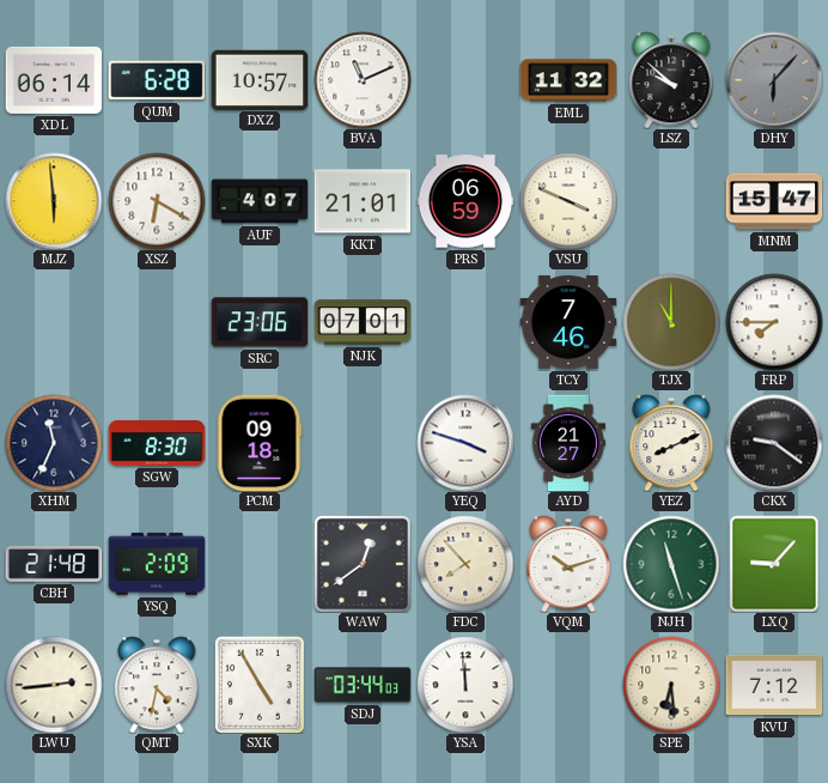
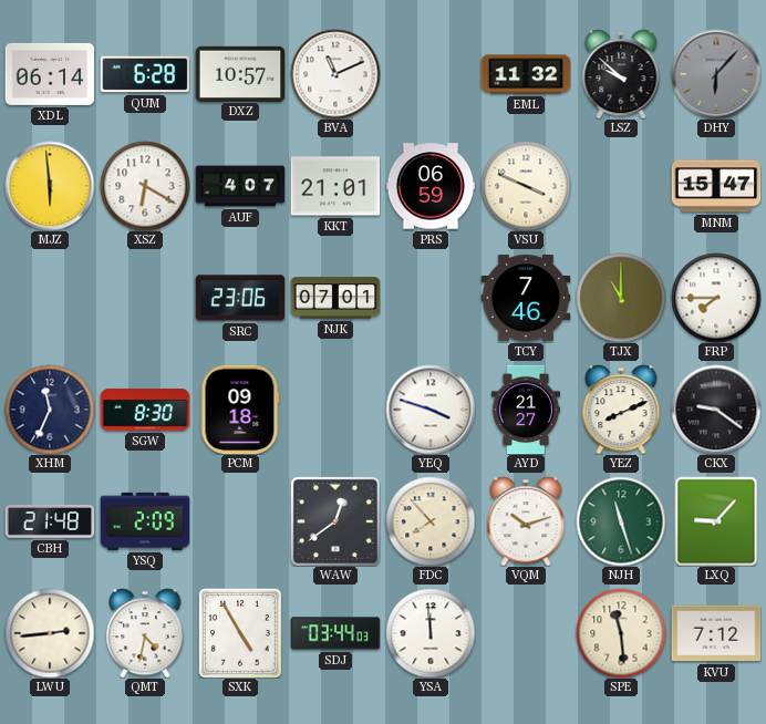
SPE: 6:29 -> 11:29 (621, 633)
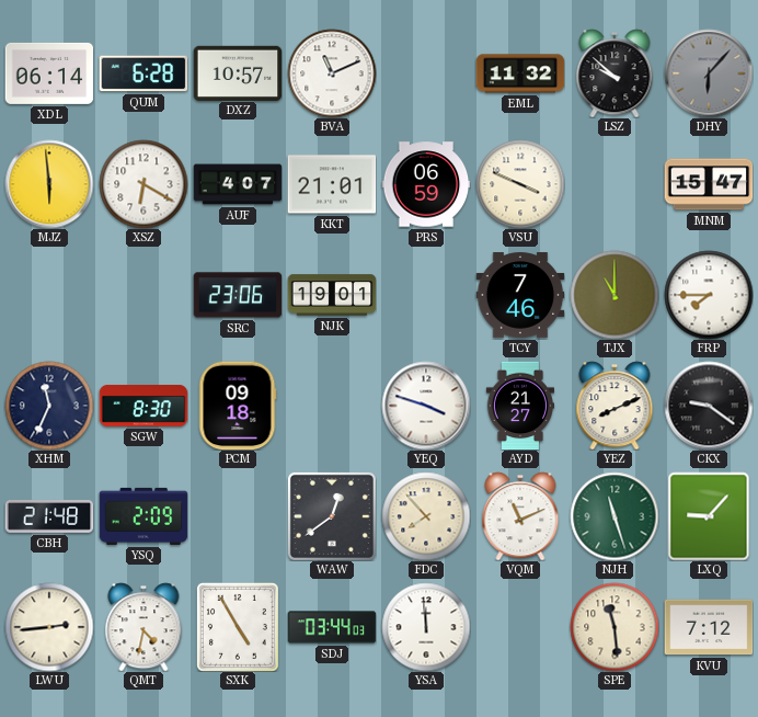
NJK: 07:01 -> 19:01 (332, 295)
VQM: 10:12 -> 11:11 (520, 516)
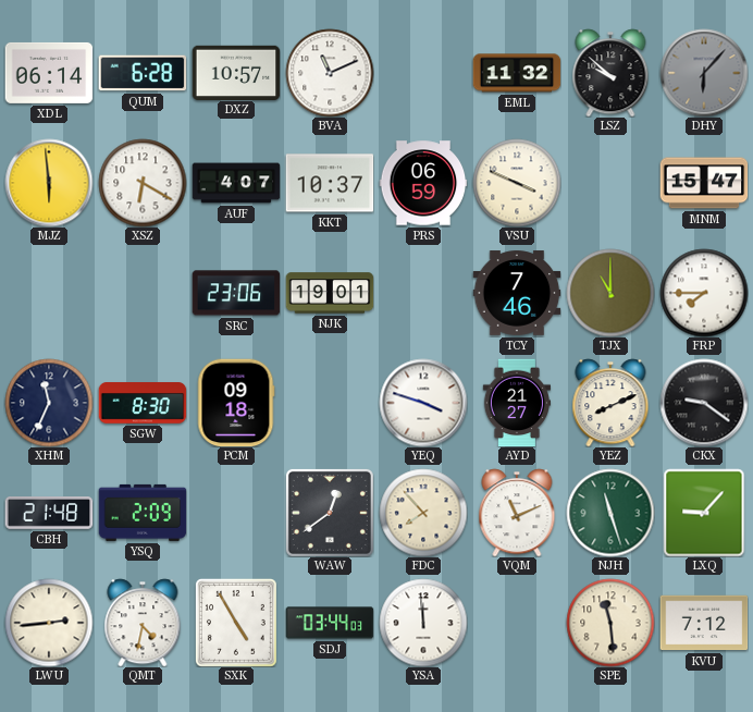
KKT: 21:01 -> 10:37 (330, 183)
